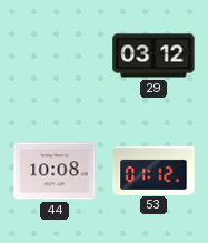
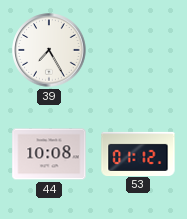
39: none -> 7:25 (49, 50)
29: 03:12 -> none (153, 55)
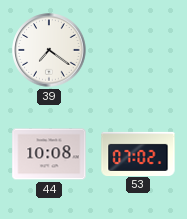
39: 7:25 -> 7:21 (49, 50)
53: 01:12 -> 07:02 (138, 153)
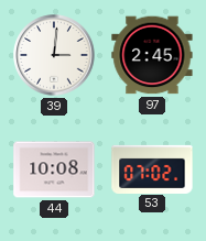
39: 7:21 -> 3:01 (54, 55)
97: none -> 2:45 (152, 55)
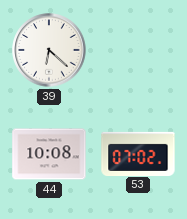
39: 3:01 -> 6:22 (49, 50)
97: 2:45 -> none (152, 55)
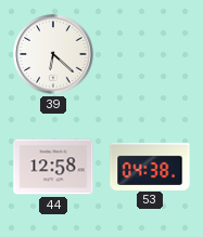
44: 10:08 -> 12:58 (53, 167)
53: 07:02 -> 04:38 (150, 166)
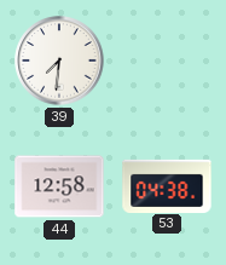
39: 6:22 -> 7:31 (59, 61)
